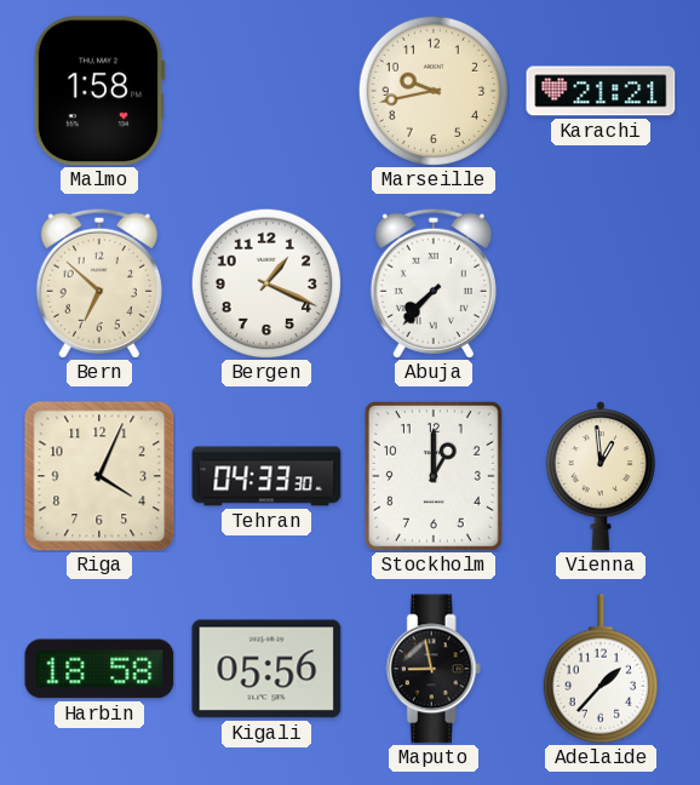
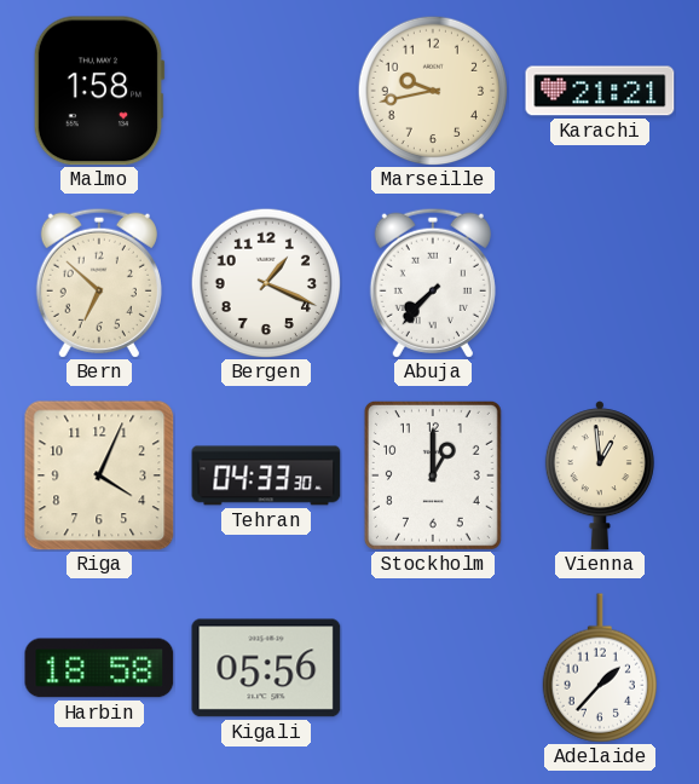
Maputo: 8:58 -> none (434, 669)
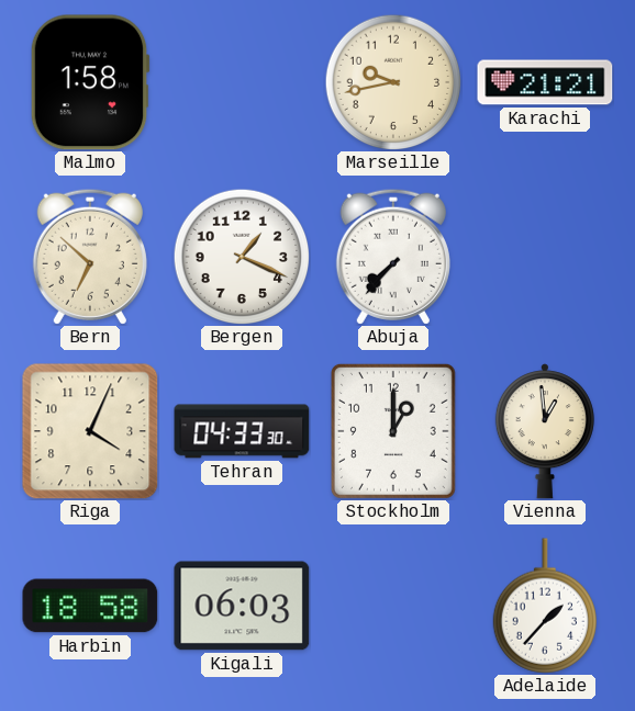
Kigali: 05:56 -> 06:03 (242, 606)
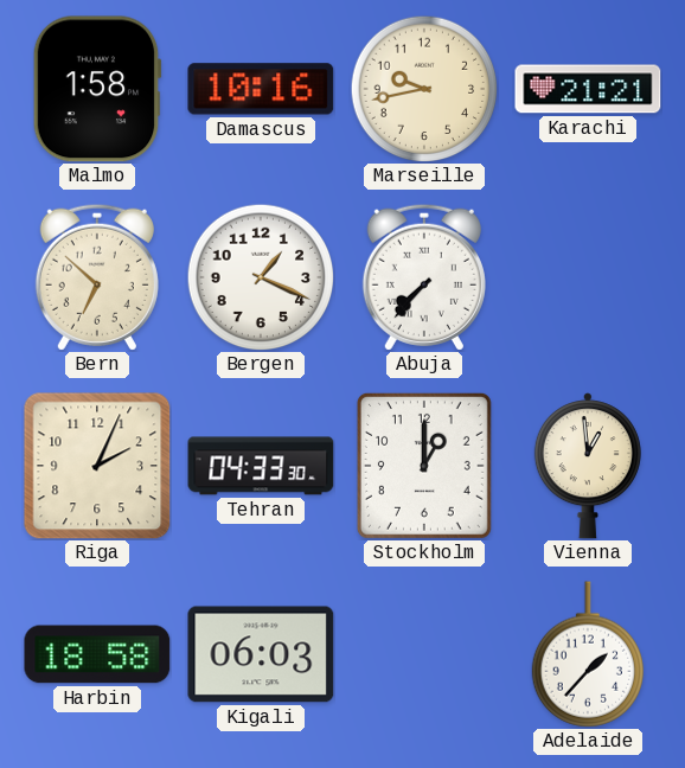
Damascus: none -> 10:16 (261, 89)
Riga: 4:04 -> 2:04 (97, 466)
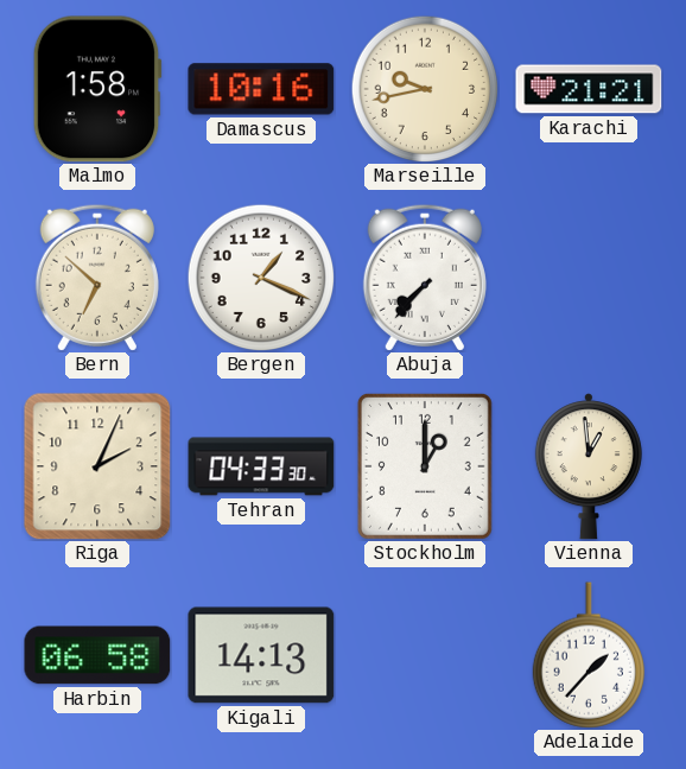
Harbin: 18:58 -> 06:58 (97, 655)
Kigali: 06:03 -> 14:13 (261, 655)
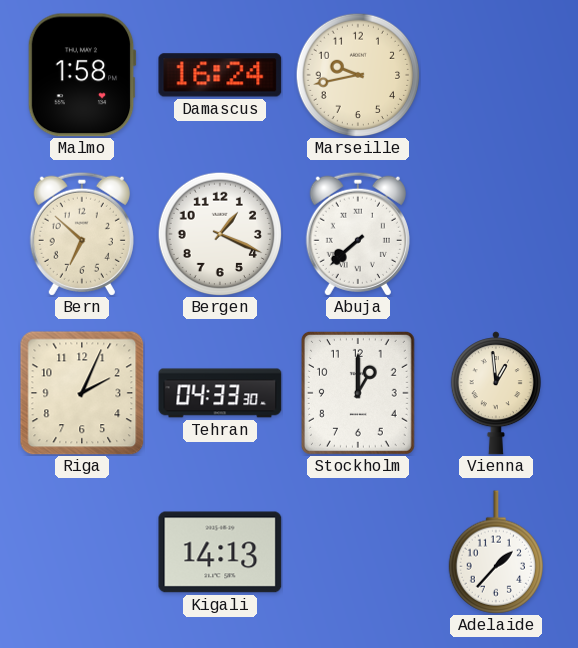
Damascus: 10:16 -> 16:24 (220, 75)
Karachi: 21:21 -> none (589, 89)
Abuja: 7:37 -> 7:38 (358, 234)
Harbin: 06:58 -> none (97, 655)
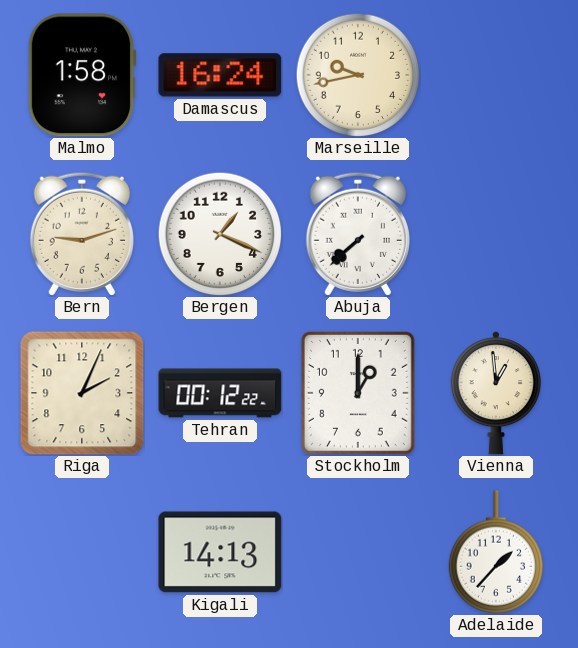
Bern: 6:52 -> 9:12 (82, 234)
Tehran: 04:33 -> 00:12 (220, 393)
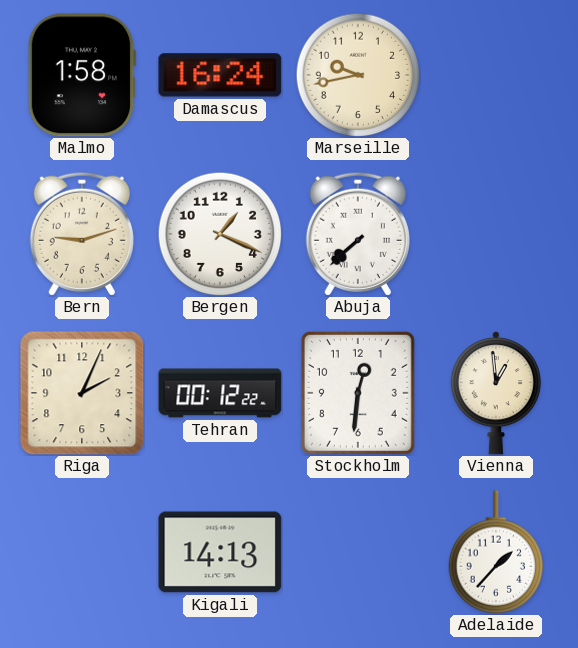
Stockholm: 1:00 -> 12:31 (358, 393)
